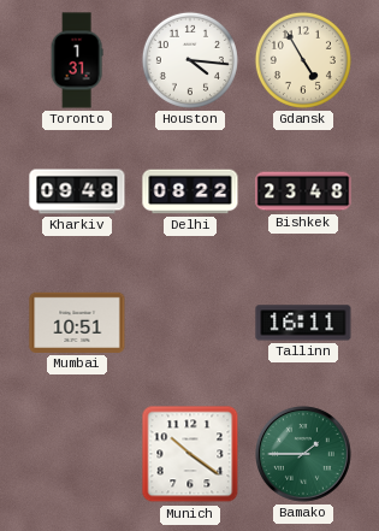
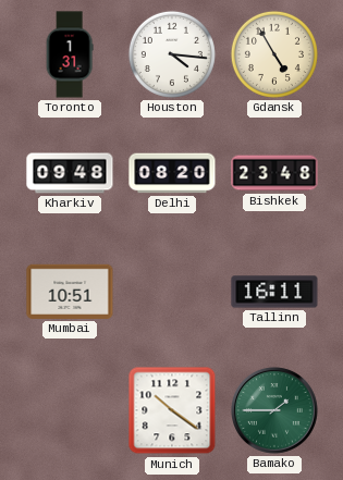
Delhi: 08:22 -> 08:20 (172, 173)
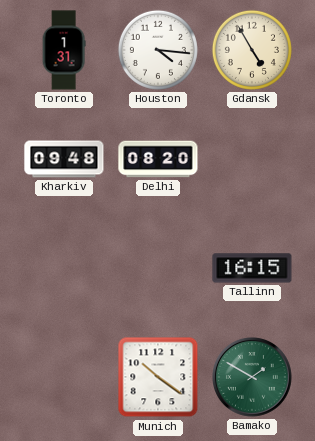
Bishkek: 23:48 -> none (274, 173)
Mumbai: 10:51 -> none (70, 292)
Tallinn: 16:11 -> 16:15 (252, 268)
Bamako: 1:45 -> 1:50 (253, 378)
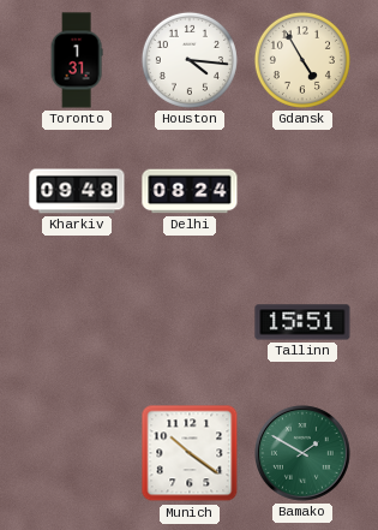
Delhi: 08:20 -> 08:24 (190, 191)
Tallinn: 16:15 -> 15:51 (302, 322)
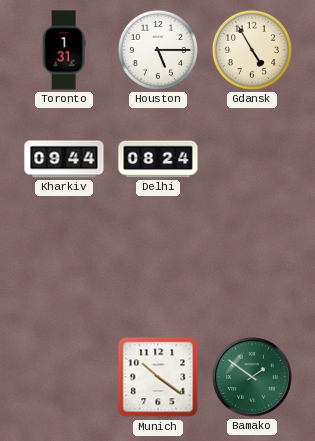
Houston: 4:16 -> 5:15 (158, 50)
Kharkiv: 09:48 -> 09:44 (64, 159)
Tallinn: 15:51 -> none (302, 322)
Bamako: 1:50 -> 1:51 (253, 378)
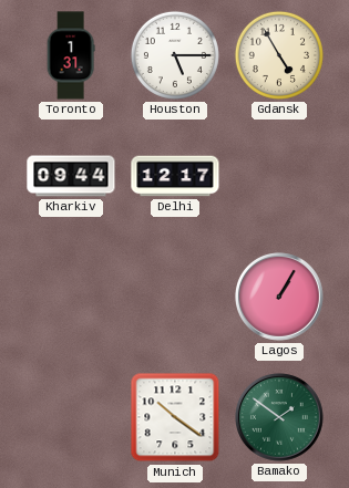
Delhi: 08:24 -> 12:17 (175, 176)
Lagos: none -> 1:05 (280, 298)
